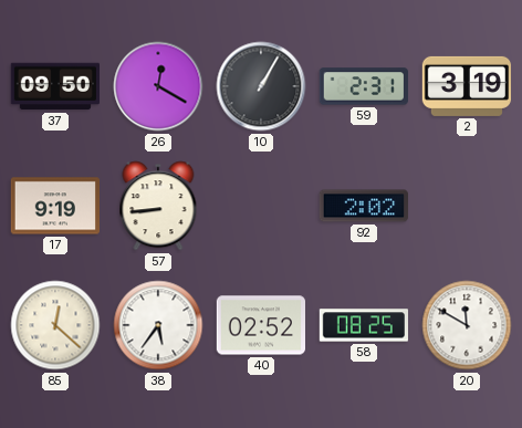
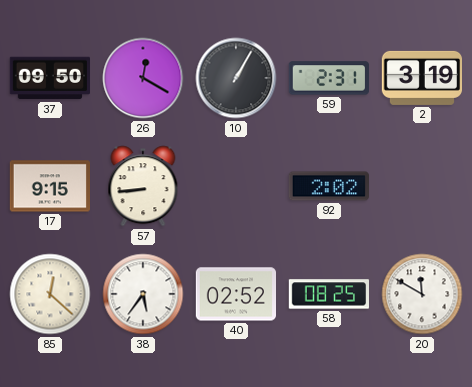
17: 9:19 -> 9:15 (49, 186)
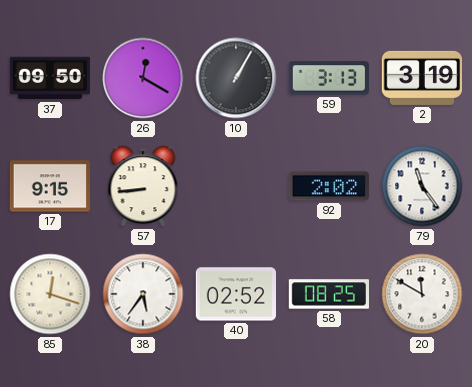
59: 2:31 -> 3:13 (329, 78)
79: none -> 11:24 (422, 186)
85: 12:22 -> 12:18 (50, 294)
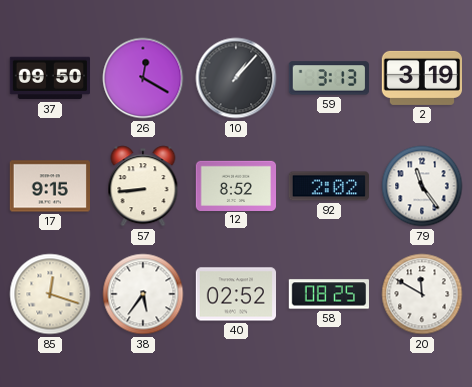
10: 1:05 -> 1:07 (236, 78)
12: none -> 8:52 (235, 185)
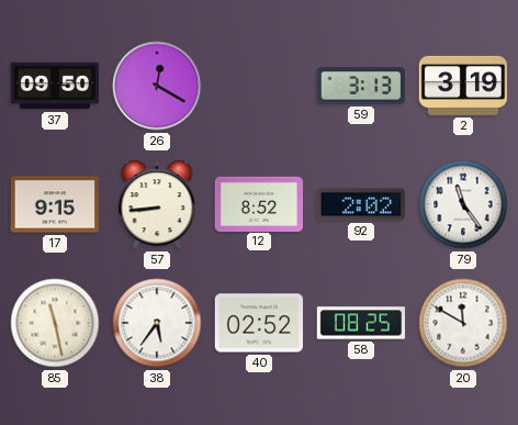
10: 1:07 -> none (236, 78)
85: 12:18 -> 11:28 (55, 323)
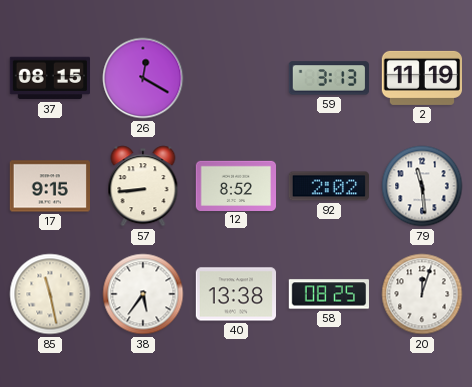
37: 09:50 -> 08:15 (49, 78)
2: 3:19 -> 11:19 (421, 78)
79: 11:24 -> 11:29 (422, 186)
40: 02:52 -> 13:38 (235, 294)
20: 11:50 -> 12:03 (422, 294)
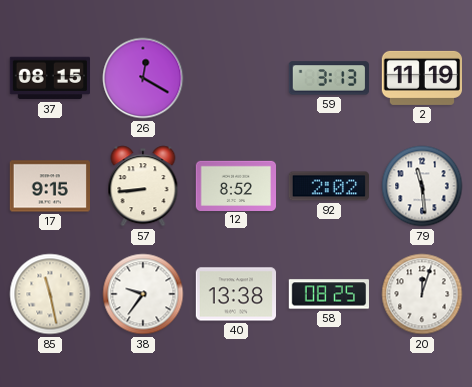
38: 5:36 -> 9:36 (143, 294)
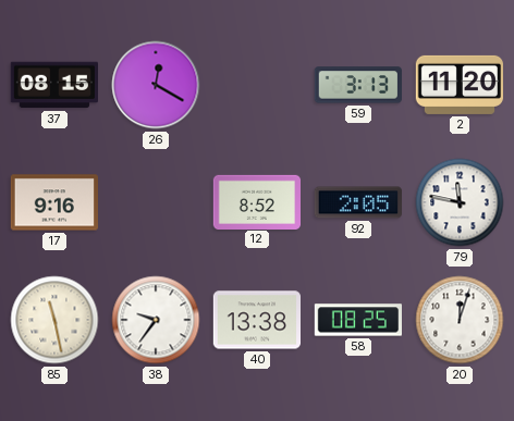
2: 11:19 -> 11:20 (458, 85)
17: 9:15 -> 9:16 (53, 202)
57: 8:44 -> none (143, 186)
92: 2:02 -> 2:05 (357, 202)
79: 11:29 -> 11:47 (460, 202)
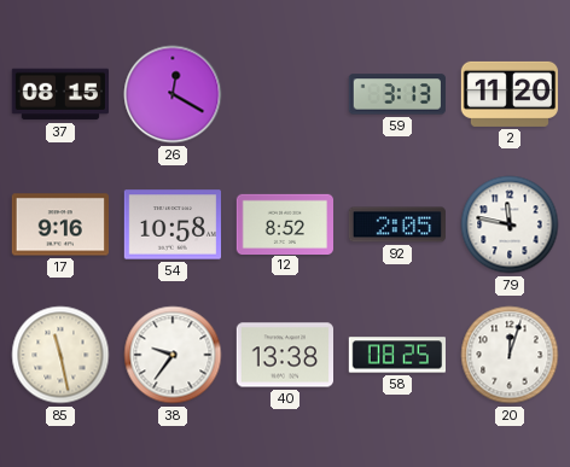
54: none -> 10:58 (171, 224)
